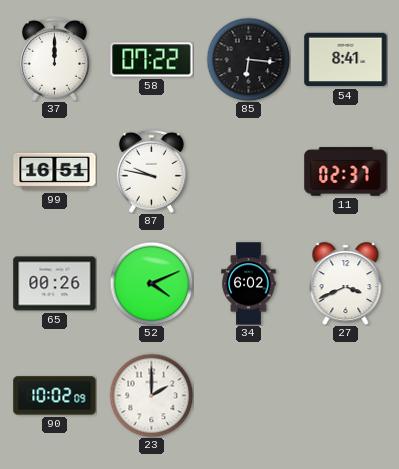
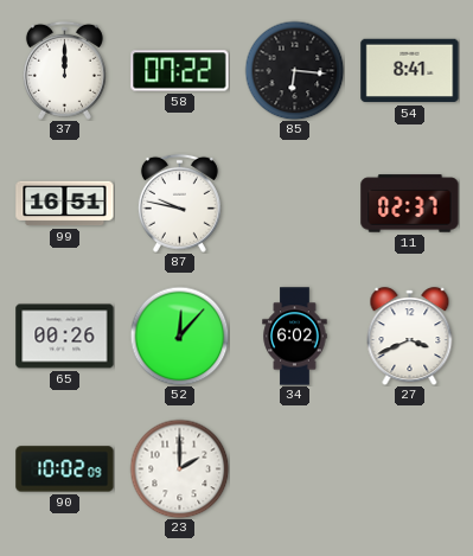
52: 4:11 -> 12:07 (179, 335)
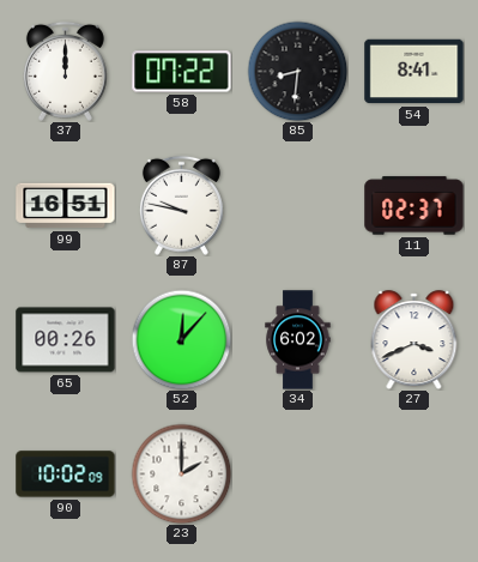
85: 6:16 -> 8:31 (297, 71)
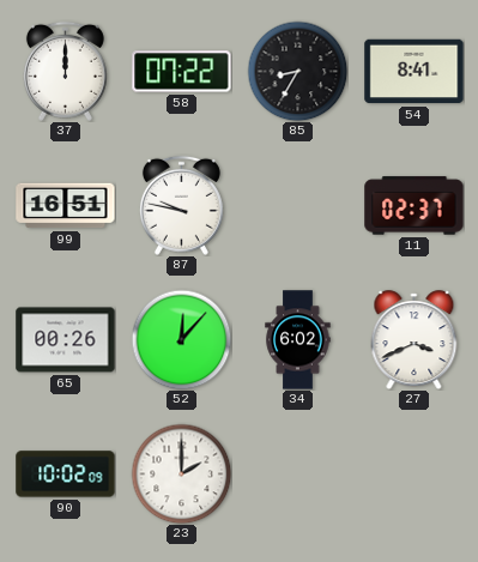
85: 8:31 -> 8:35 (297, 71)
